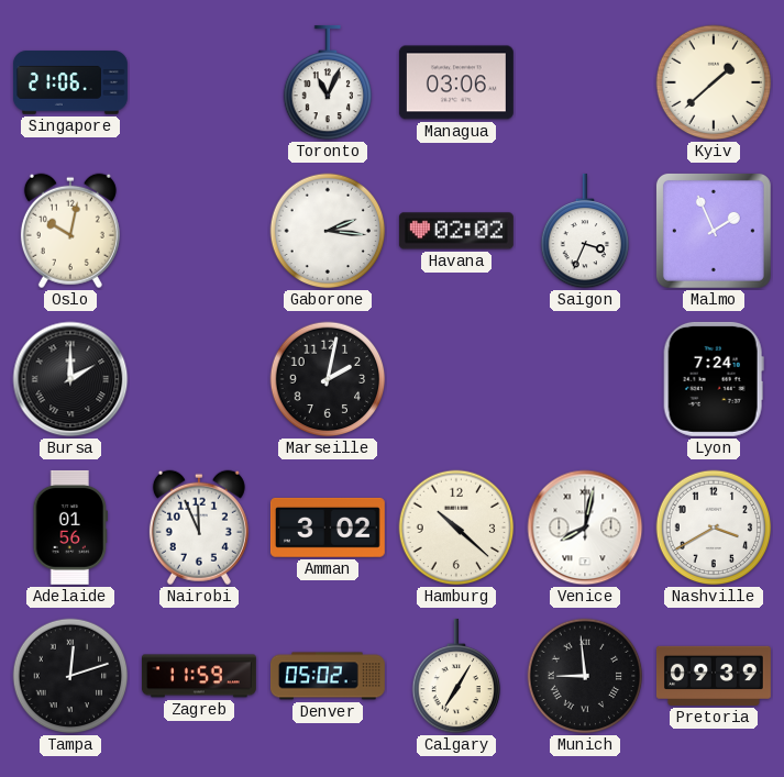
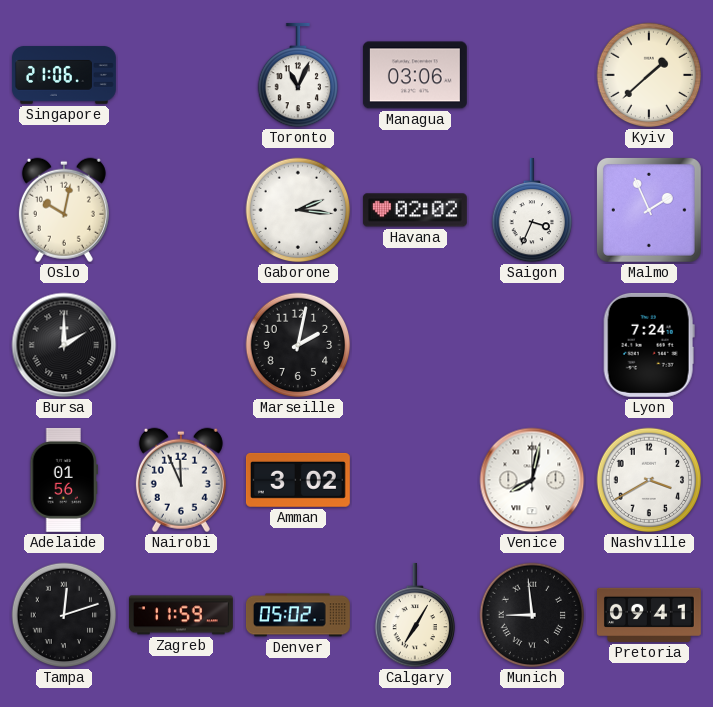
Hamburg: 10:22 -> none (456, 528)
Pretoria: 09:39 -> 09:41 (649, 615)
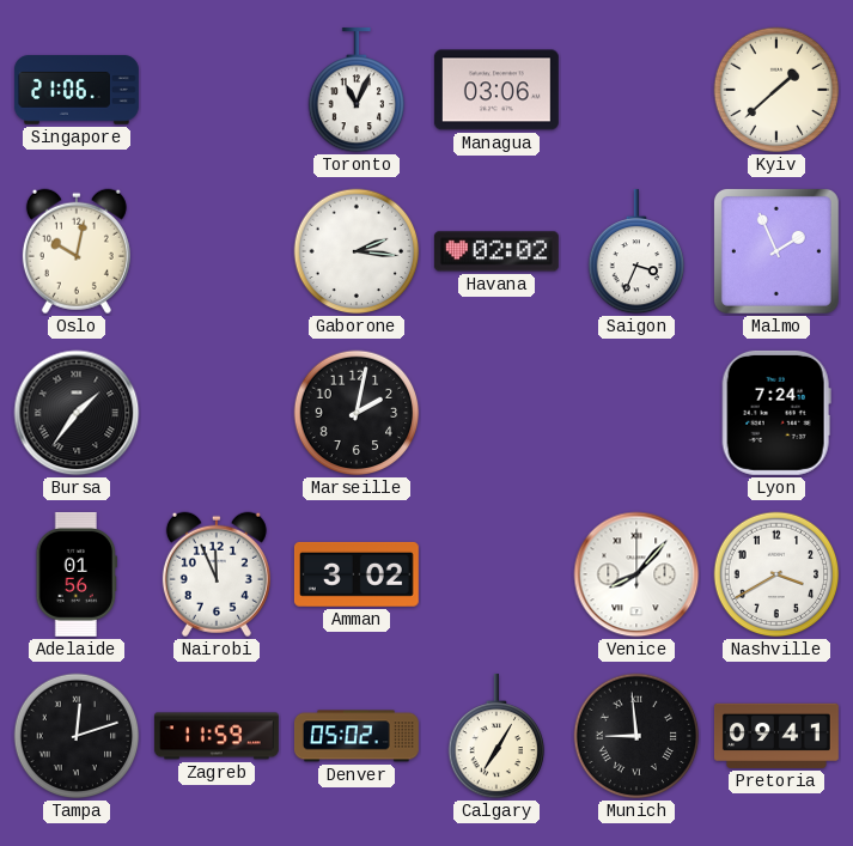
Bursa: 2:00 -> 1:36 (77, 413)
Venice: 8:02 -> 8:07 (636, 574)
